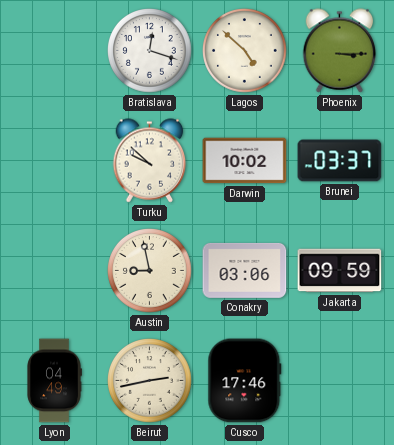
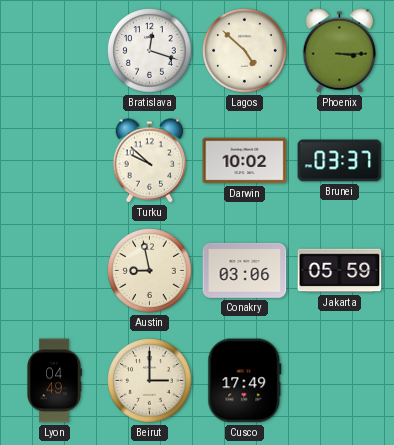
Jakarta: 09:59 -> 05:59 (340, 271)
Beirut: 2:43 -> 3:00 (150, 381)
Cusco: 17:46 -> 17:49 (245, 381)
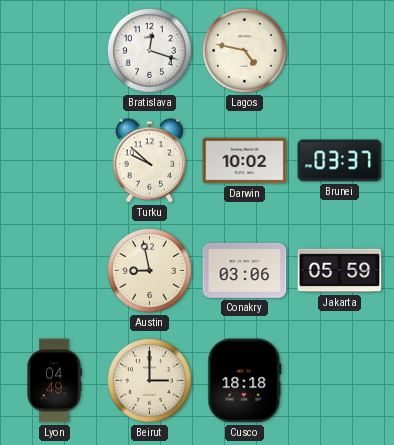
Lagos: 4:52 -> 4:47 (245, 51)
Phoenix: 3:15 -> none (340, 51)
Cusco: 17:49 -> 18:18 (245, 381)
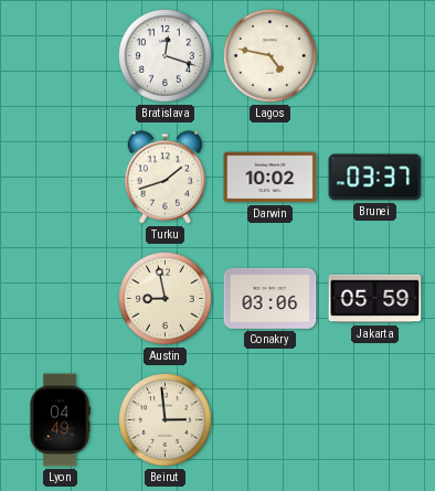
Turku: 9:52 -> 1:42 (166, 178)
Beirut: 3:00 -> 2:59 (166, 420)
Cusco: 18:18 -> none (245, 381)
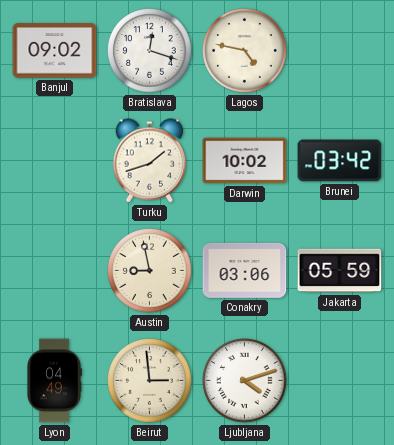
Banjul: none -> 09:02 (55, 51)
Brunei: 03:37 -> 03:42 (340, 161)
Ljubljana: none -> 4:12 (245, 381)
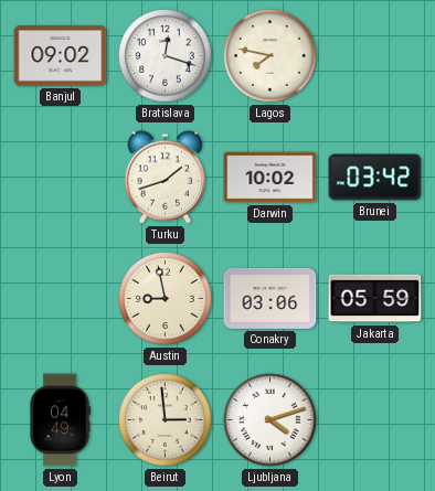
Lagos: 4:47 -> 7:47 (270, 56)
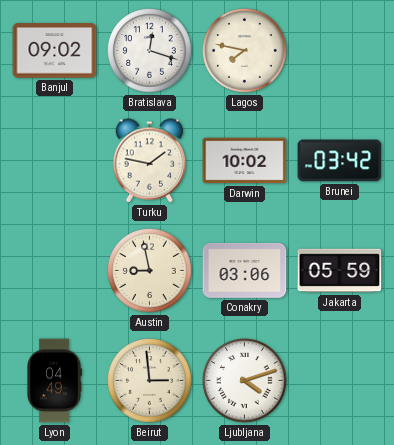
Turku: 1:42 -> 1:47 (150, 161)
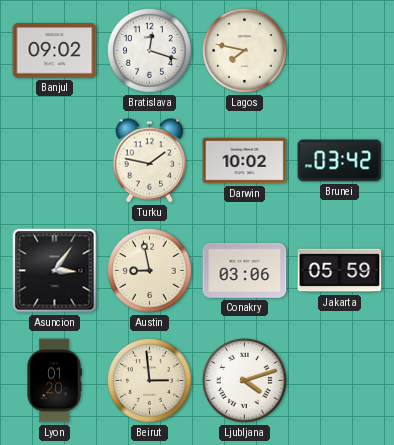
Asuncion: none -> 3:06 (55, 271)
Lyon: 04:49 -> 01:20 (54, 381)
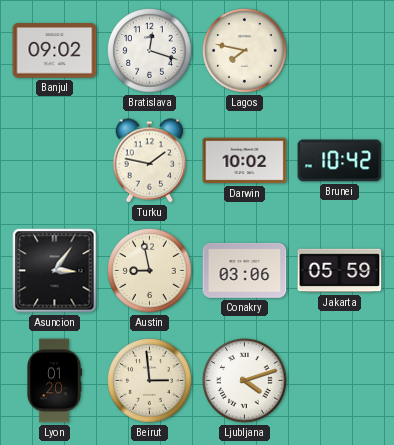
Brunei: 03:42 -> 10:42 (340, 161)
